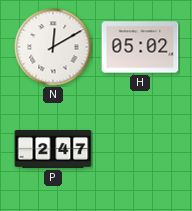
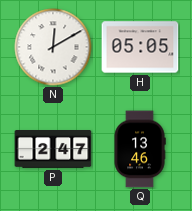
H: 05:02 -> 05:05 (140, 47)
Q: none -> 13:46 (140, 149)
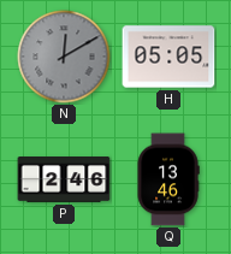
N dial: white -> grey (64, 57)
P: 2:47 -> 2:46 (64, 181)
